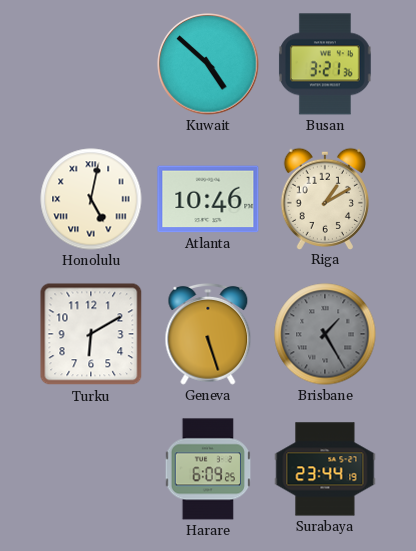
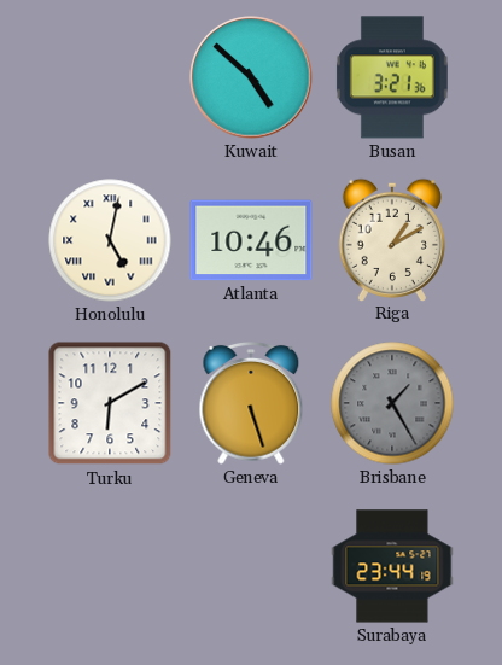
Harare: 6:09 -> none (208, 469)
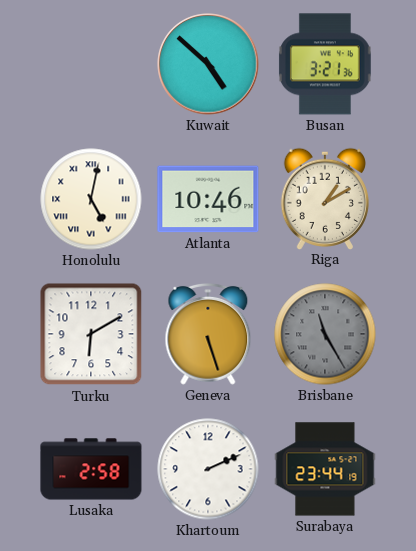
Brisbane: 1:25 -> 11:25 (325, 334)
Lusaka: none -> 2:58 (91, 469)
Khartoum: none -> 2:11 (208, 469)
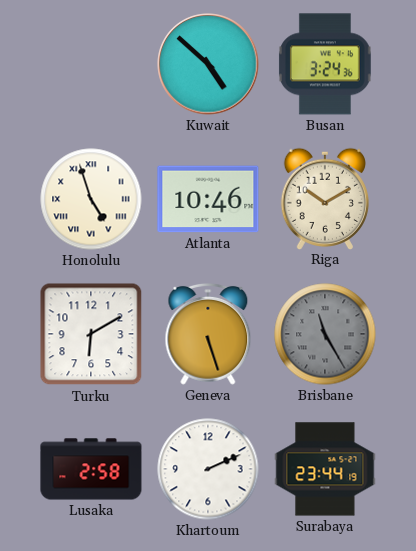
Busan: 3:21 -> 3:24 (325, 64)
Honolulu: 5:02 -> 4:57 (91, 199)
Riga: 1:10 -> 10:10 (325, 198)
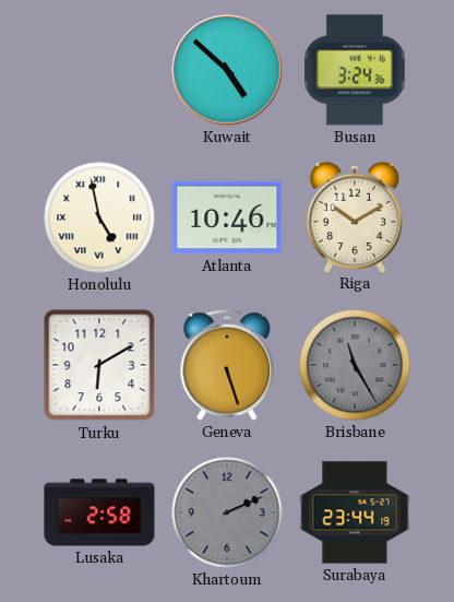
Honolulu: 4:57 -> 4:58 (99, 217)
Khartoum dial: white -> grey (227, 512)
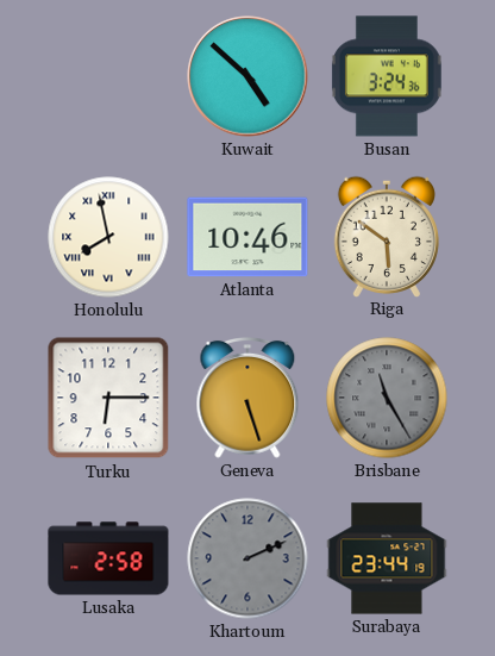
Honolulu: 4:58 -> 7:58 (108, 237)
Riga: 10:10 -> 5:51 (387, 236)
Turku: 6:10 -> 6:15 (108, 398)
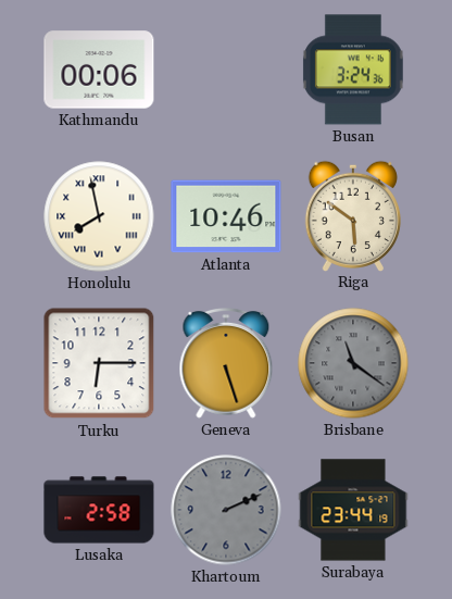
Kathmandu: none -> 00:06 (99, 70)
Kuwait: 4:52 -> none (248, 76)
Brisbane: 11:25 -> 11:21 (353, 363)
